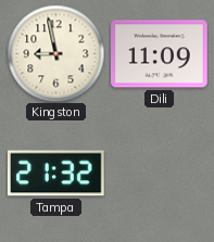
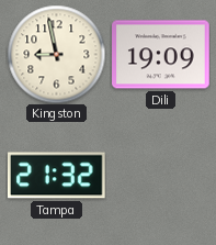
Dili: 11:09 -> 19:09 (161, 55)
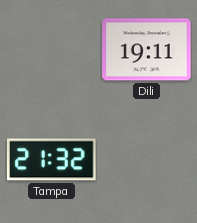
Kingston: 8:58 -> none (56, 54)
Dili: 19:09 -> 19:11 (147, 50)
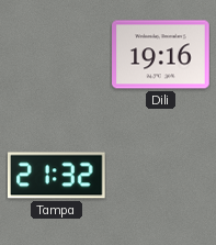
Dili: 19:11 -> 19:16 (161, 55)
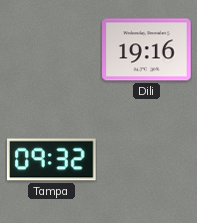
Tampa: 21:32 -> 09:32 (51, 160)
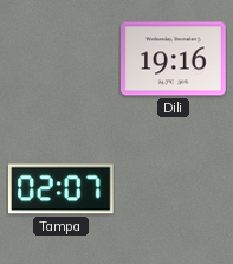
Tampa: 09:32 -> 02:07 (60, 189)
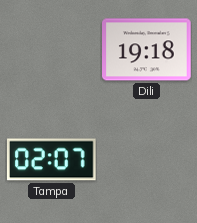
Dili: 19:16 -> 19:18 (147, 50)
